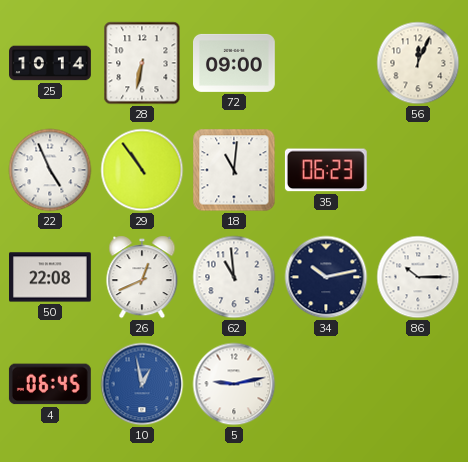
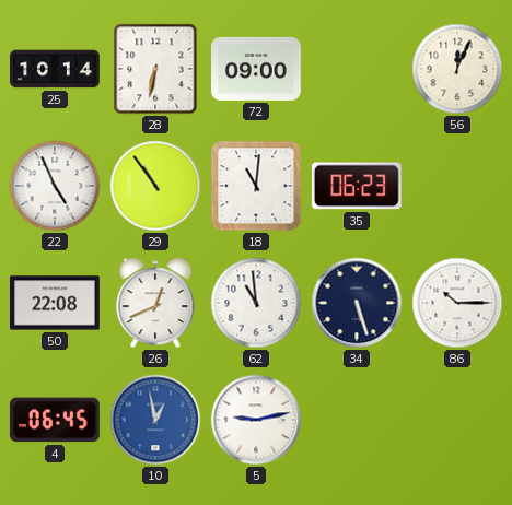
34: 10:13 -> 5:27 (357, 303)
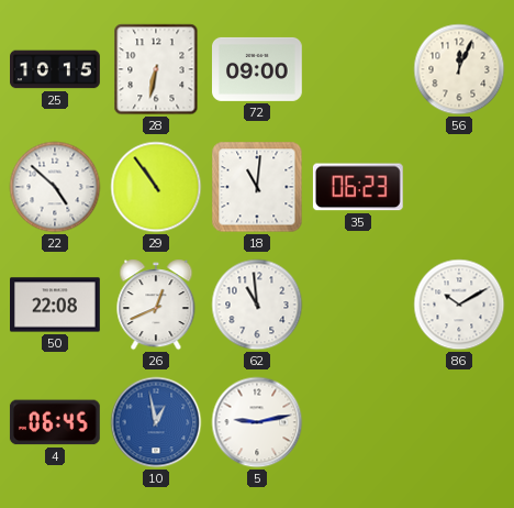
25: 10:14 -> 10:15 (56, 69)
22: 4:56 -> 4:52 (55, 187)
34: 5:27 -> none (357, 303)
86: 10:15 -> 10:10 (459, 305)
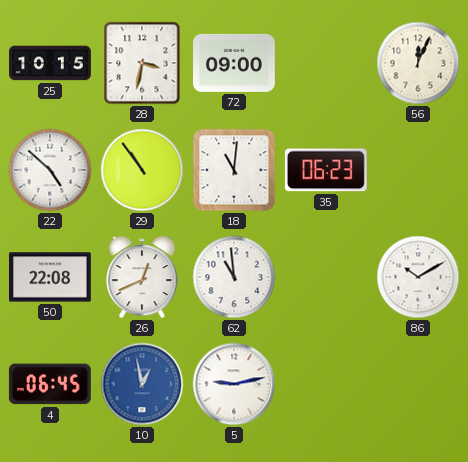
28: 6:32 -> 3:32 (142, 63)
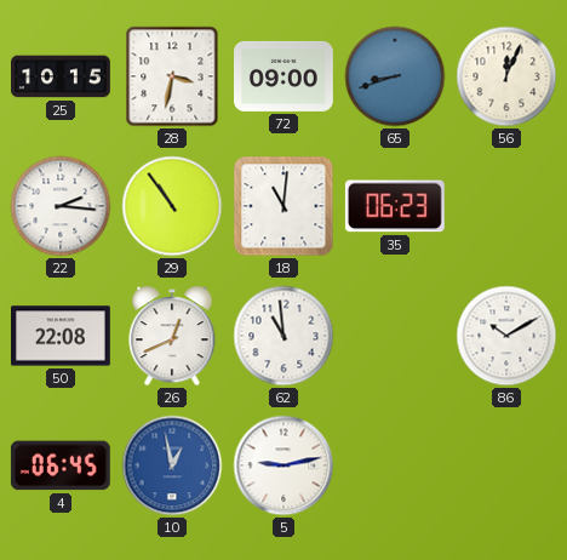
65: none -> 8:42 (395, 76)
22: 4:52 -> 2:16 (61, 206)
